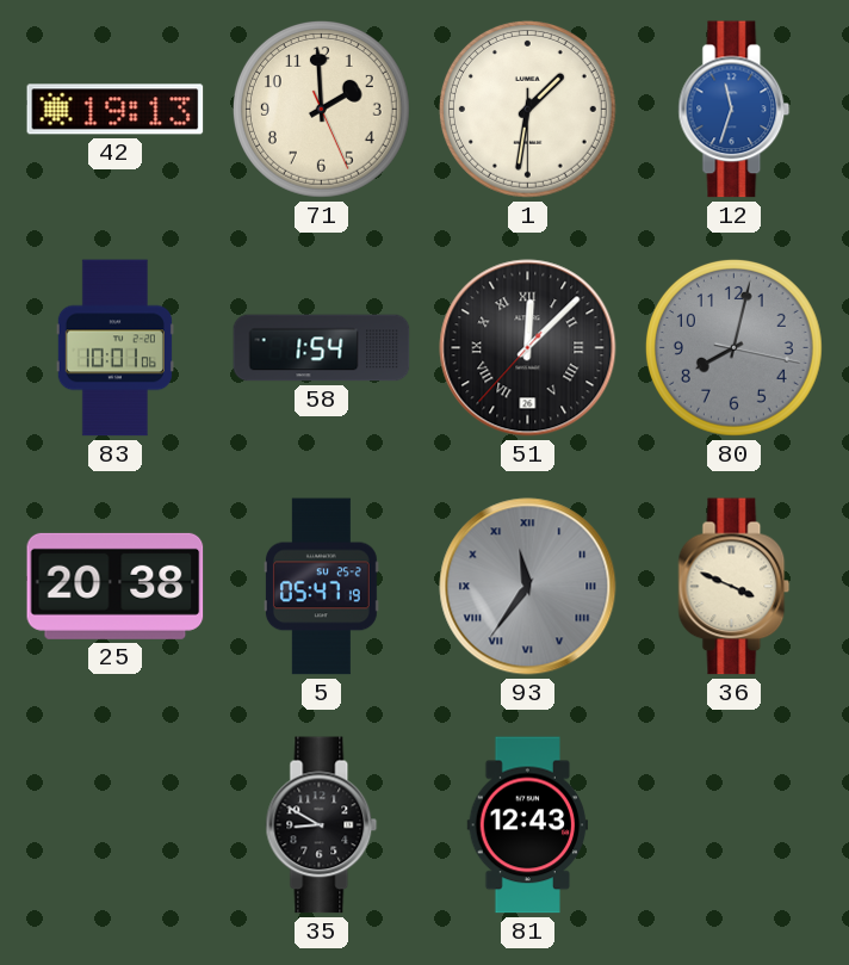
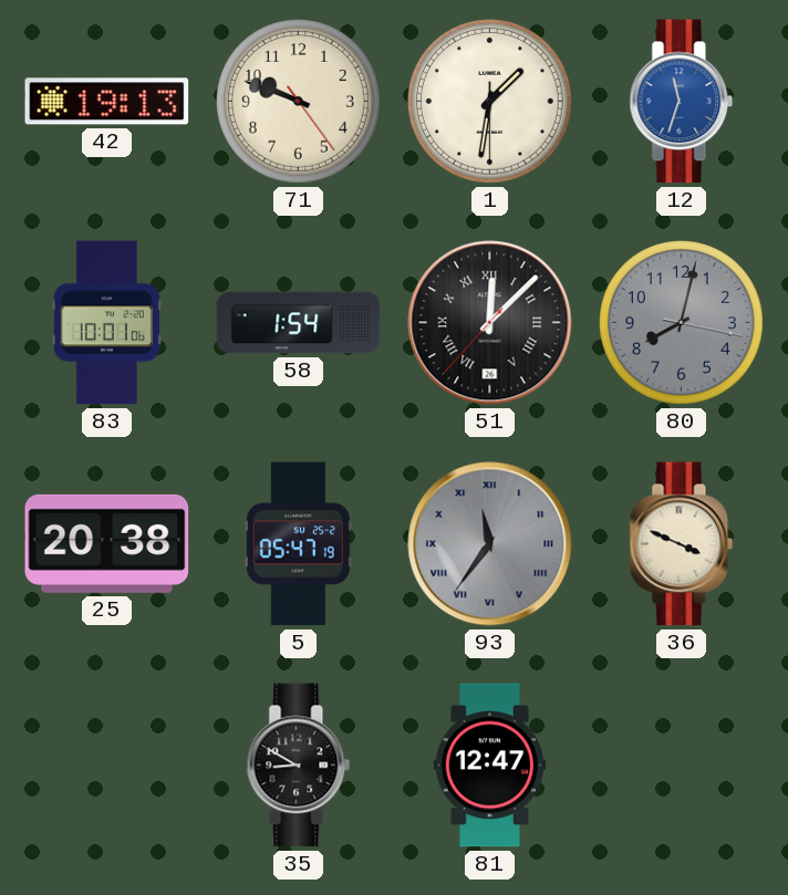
71: 1:59 -> 9:48 (298, 101)
81: 12:43 -> 12:47 (490, 766)
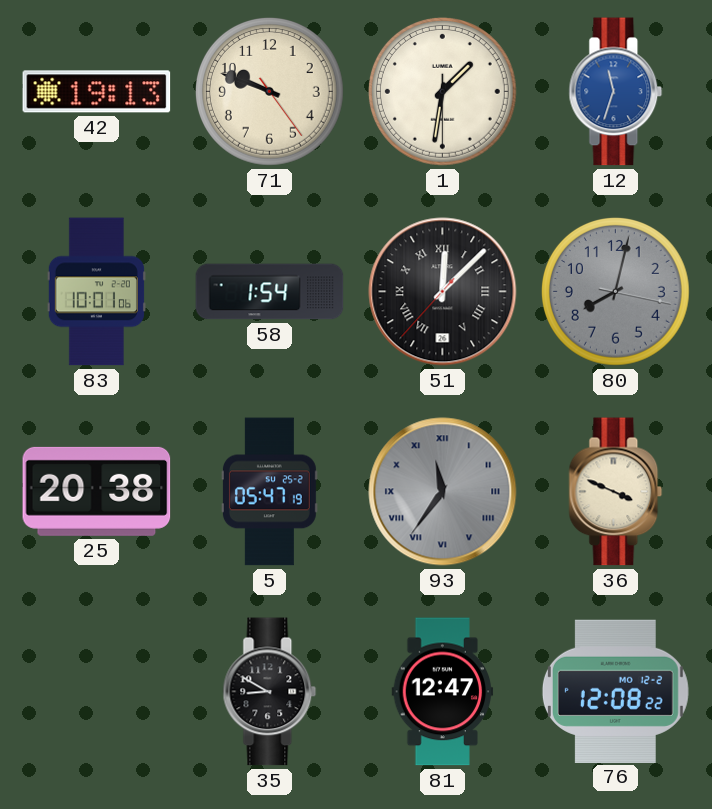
76: none -> 12:08 (615, 691)
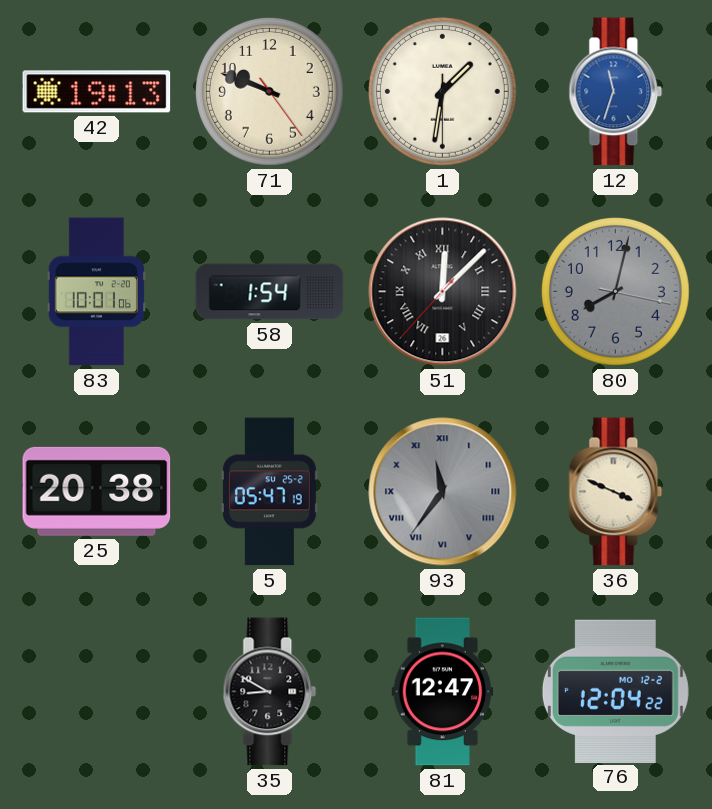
76: 12:08 -> 12:04 (615, 691)
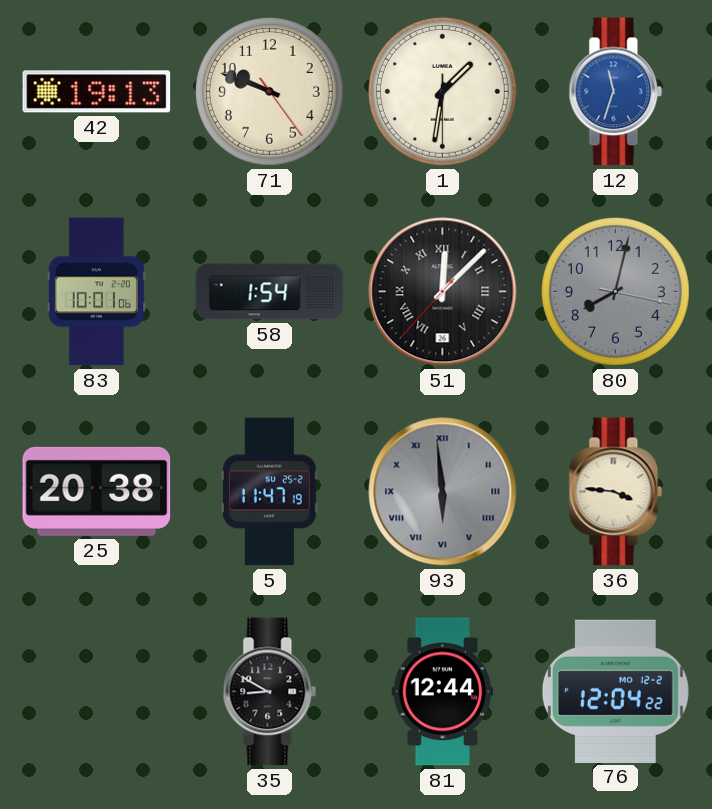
5: 05:47 -> 11:47 (269, 492)
93: 11:36 -> 5:59 (443, 492)
36: 3:49 -> 3:46 (616, 492)
81: 12:47 -> 12:44 (443, 692)
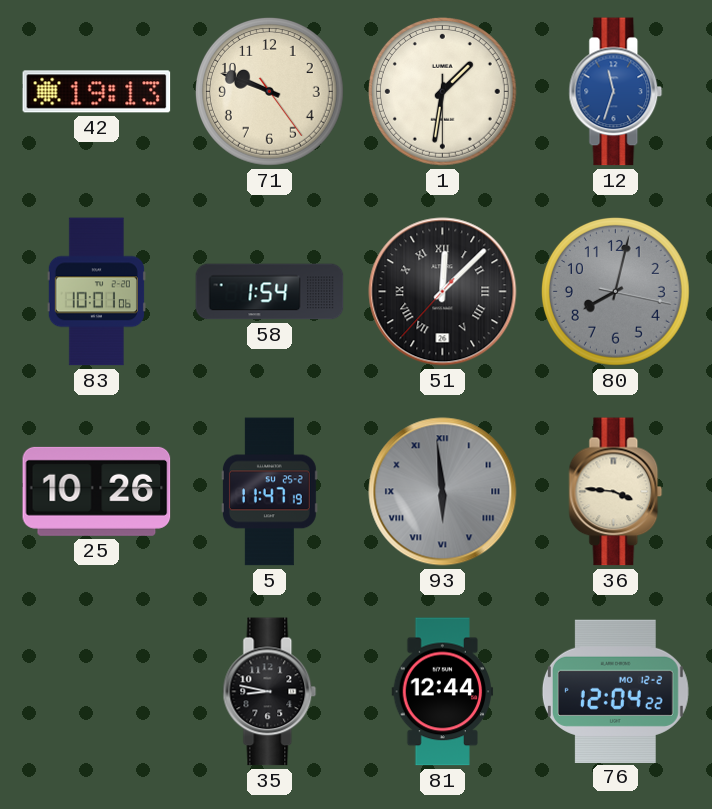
25: 20:38 -> 10:26 (97, 491)
35: 8:50 -> 8:47 (270, 692)
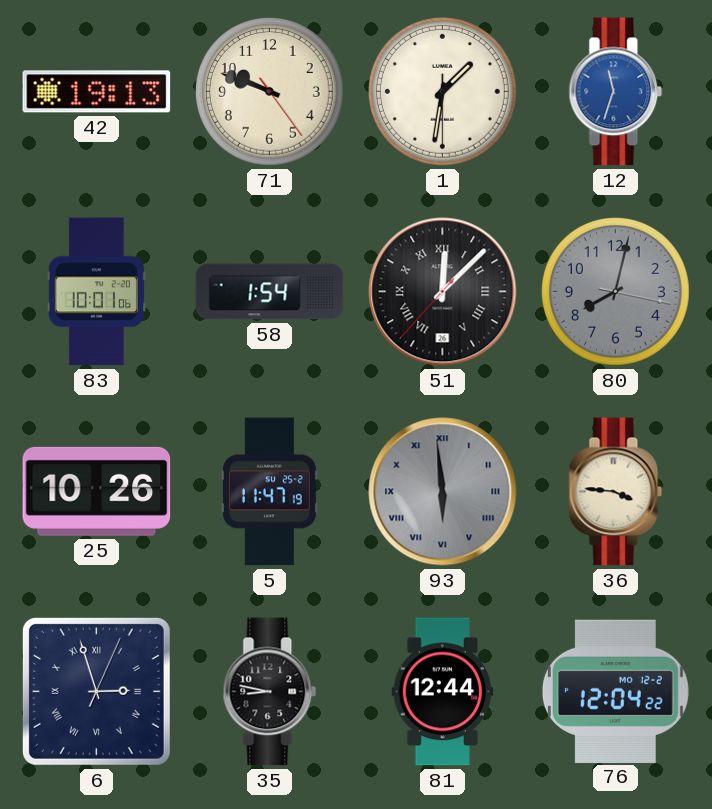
6: none -> 2:57 (96, 691)
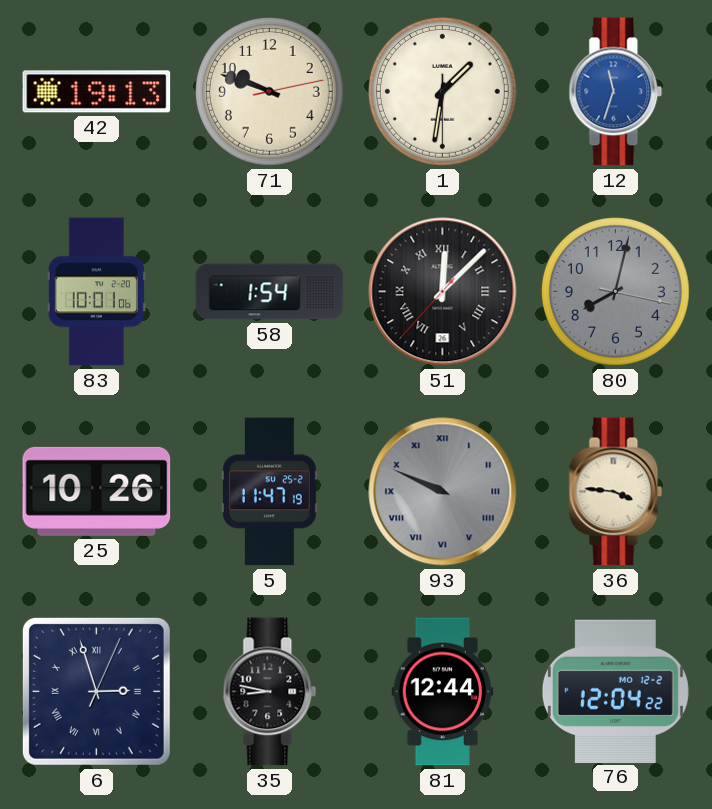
71: 9:48:24 -> 9:48:13 (269, 91)
93: 5:59 -> 9:49 (443, 492)
